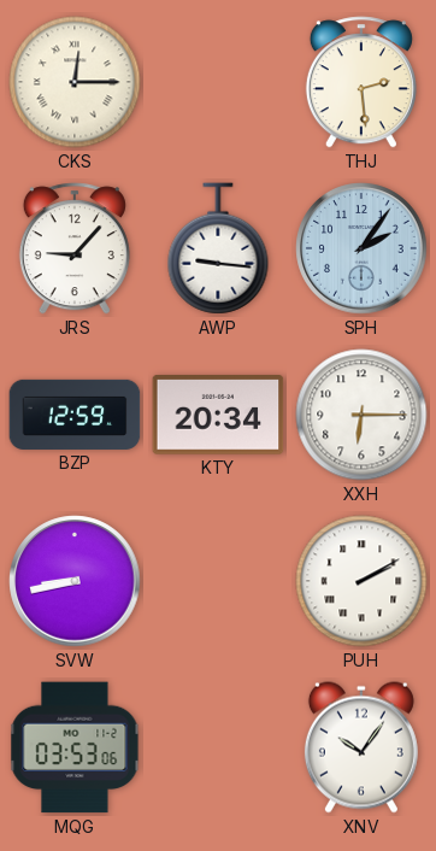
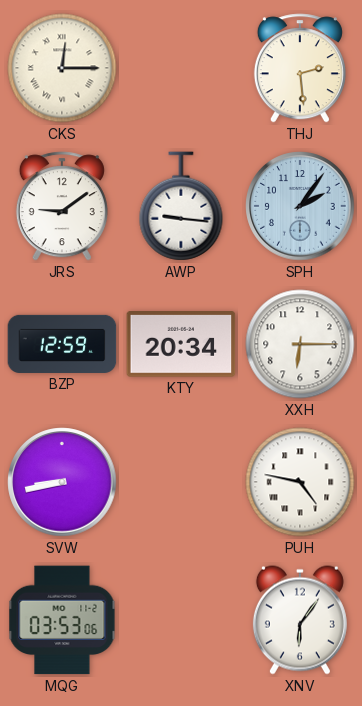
JRS: 9:07 -> 9:09 (62, 206)
PUH: 2:10 -> 4:47 (300, 482)
XNV: 10:06 -> 6:06 (300, 620)
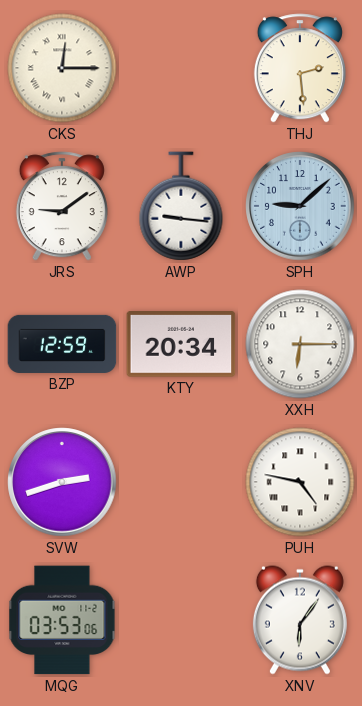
SPH: 2:06 -> 9:08 (300, 206)
SVW: 8:43 -> 2:42 (62, 482)
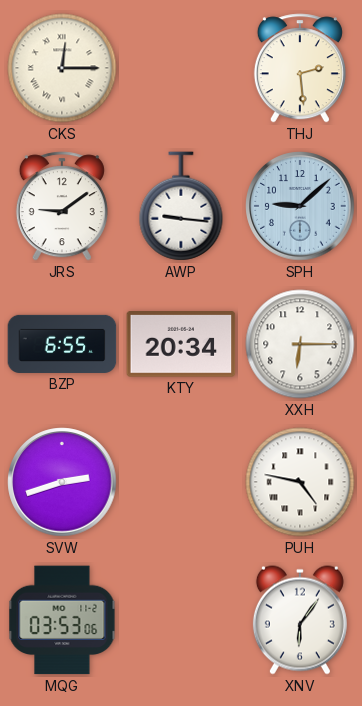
BZP: 12:59 -> 6:55 (62, 344)
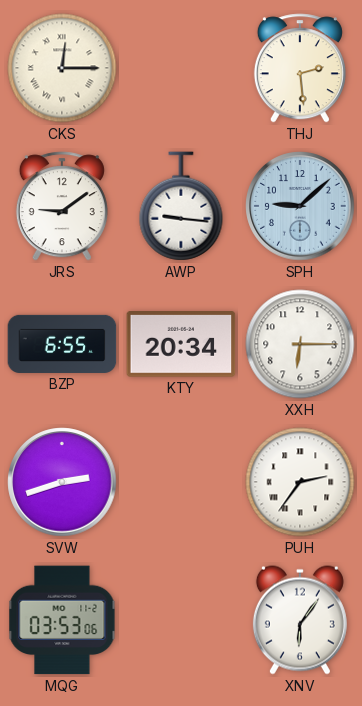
PUH: 4:47 -> 2:36 (300, 482)
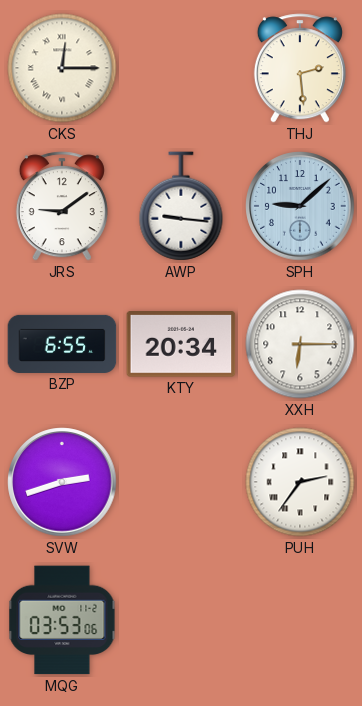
XNV: 6:06 -> none (300, 620)
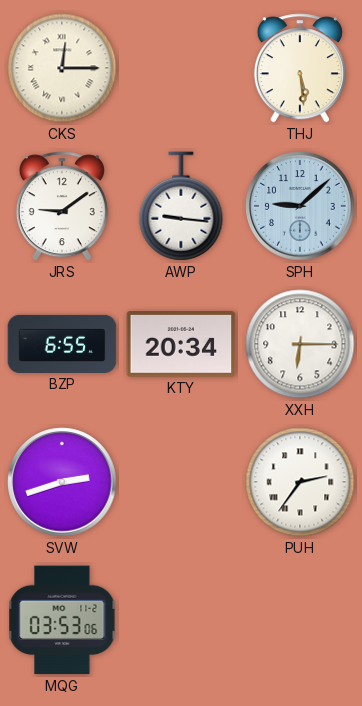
THJ: 2:29 -> 5:29 (300, 68)
